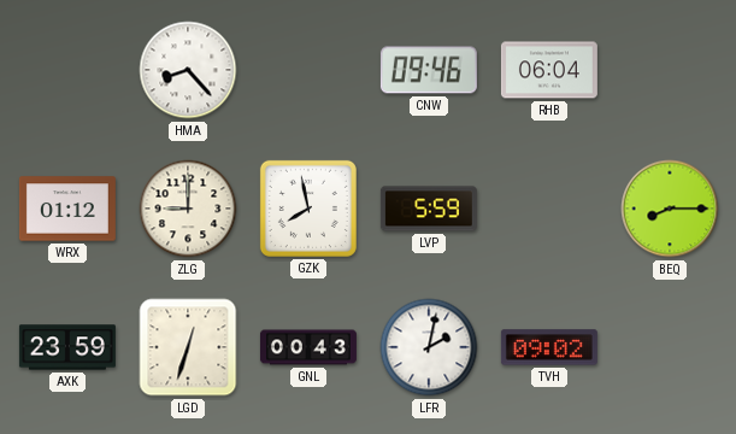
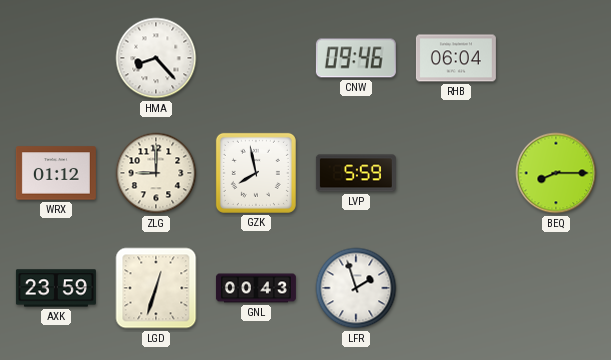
LFR: 2:02 -> 1:57 (356, 288)
TVH: 09:02 -> none (549, 347)
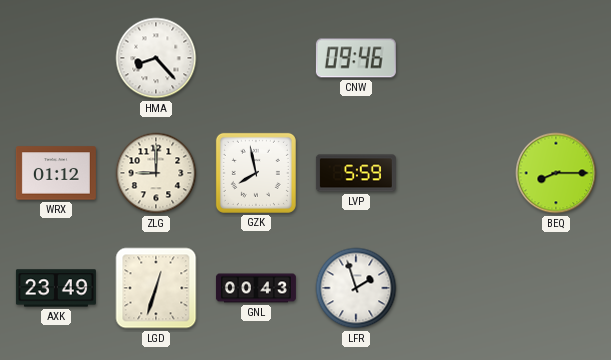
RHB: 06:04 -> none (456, 58)
AXK: 23:59 -> 23:49 (56, 288)
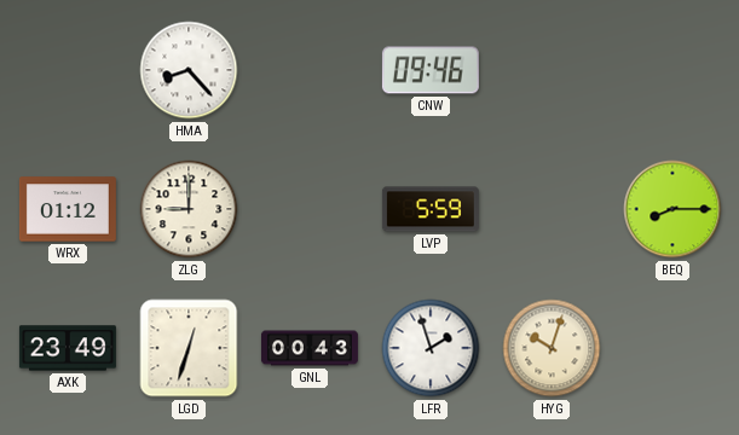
GZK: 7:58 -> none (256, 173)
HYG: none -> 10:03 (552, 348)
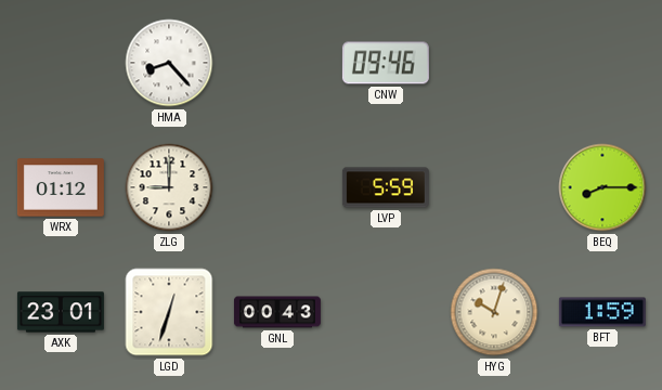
AXK: 23:49 -> 23:01 (61, 312)
LFR: 1:57 -> none (431, 348)
BFT: none -> 1:59 (602, 312)
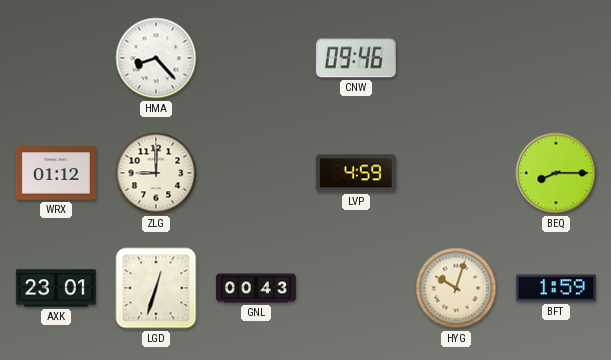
LVP: 5:59 -> 4:59 (356, 173)
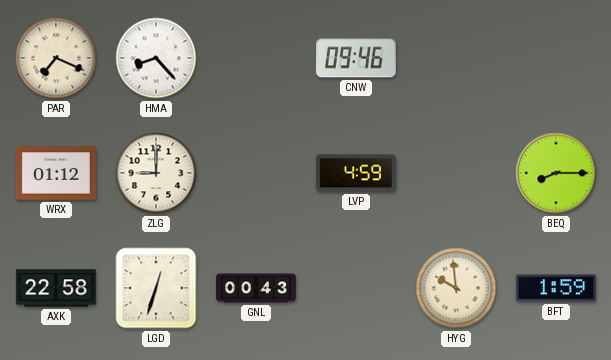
PAR: none -> 7:19 (56, 58)
AXK: 23:01 -> 22:58 (56, 288)
HYG: 10:03 -> 9:59 (456, 288)
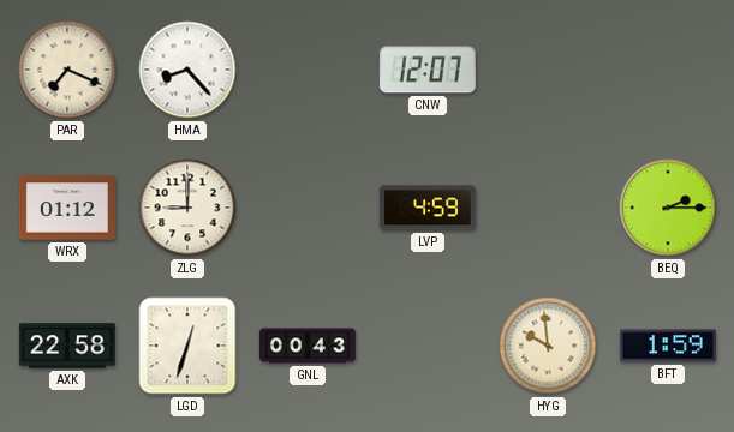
CNW: 09:46 -> 12:07 (428, 70)
BEQ: 8:15 -> 2:15 (668, 208)
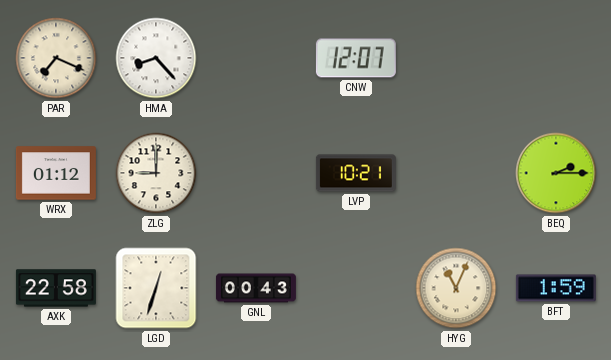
LVP: 4:59 -> 10:21 (356, 173)
HYG: 9:59 -> 11:04 (456, 288)
